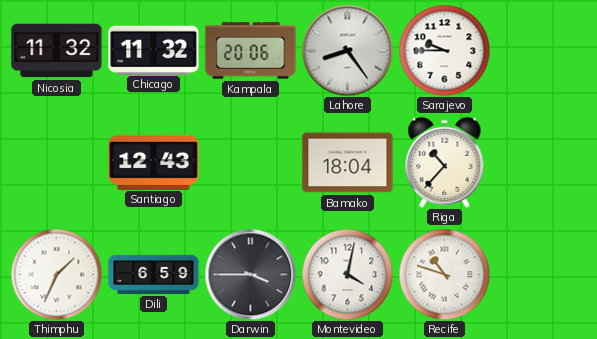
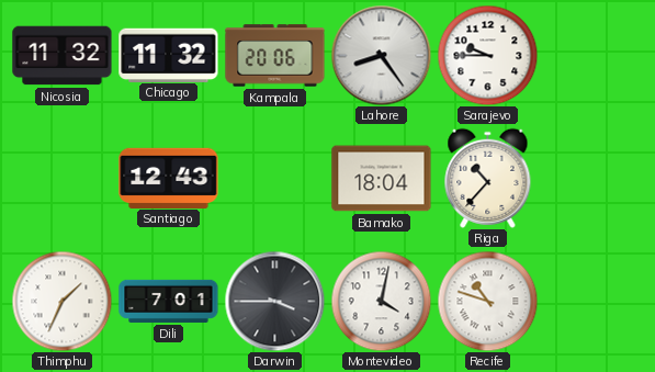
Dili: 6:59 -> 7:01 (169, 301)
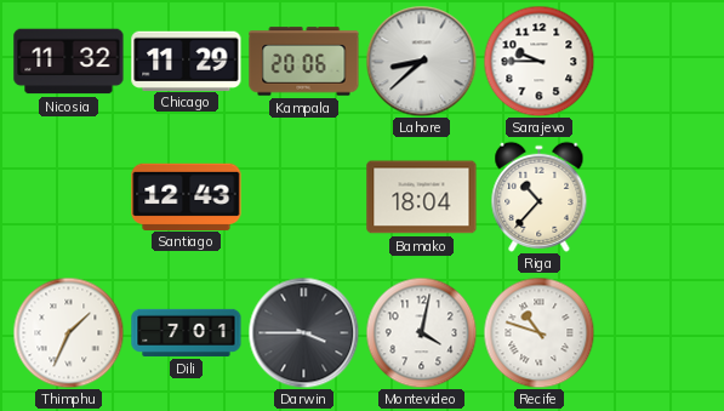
Chicago: 11:32 -> 11:29 (187, 61)
Lahore: 8:24 -> 8:38 (421, 61)
